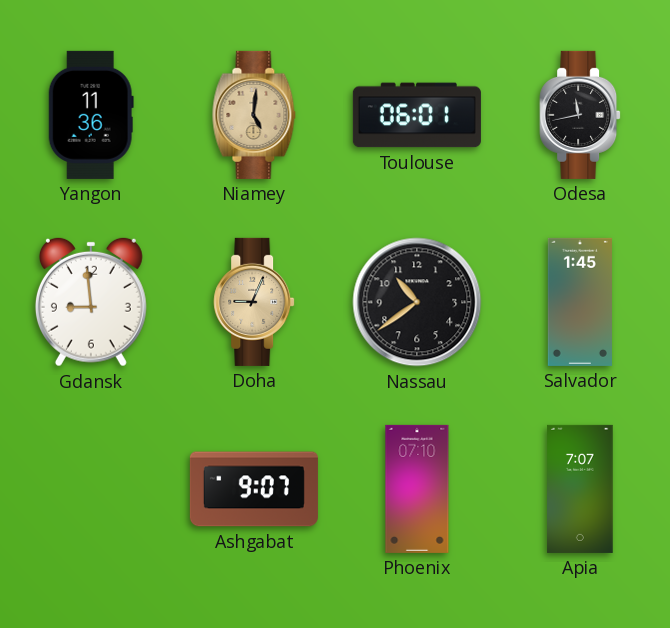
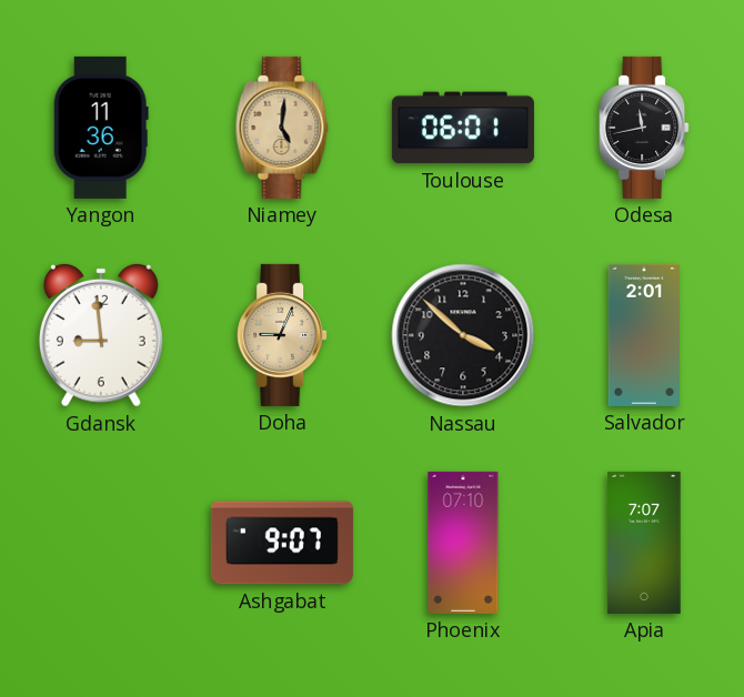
Nassau: 10:39 -> 3:52 (463, 335)
Salvador: 1:45 -> 2:01 (644, 335)
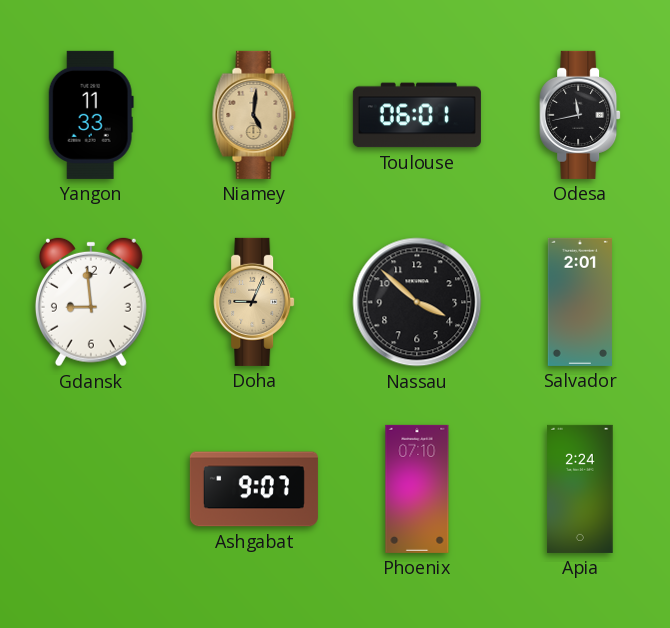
Yangon: 11:36 -> 11:33 (91, 115)
Apia: 7:07 -> 2:24 (580, 489)
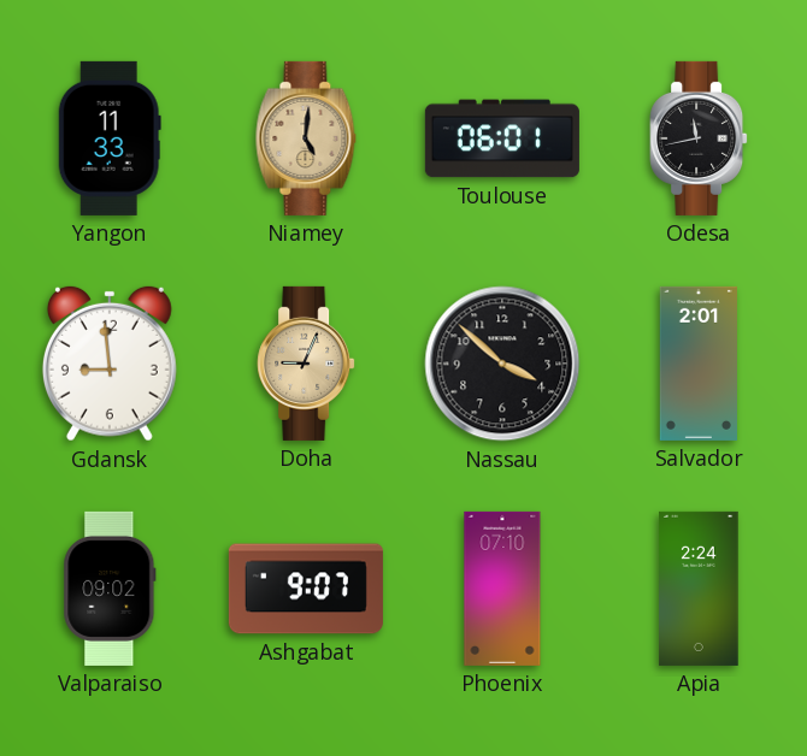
Valparaiso: none -> 09:02 (110, 589)
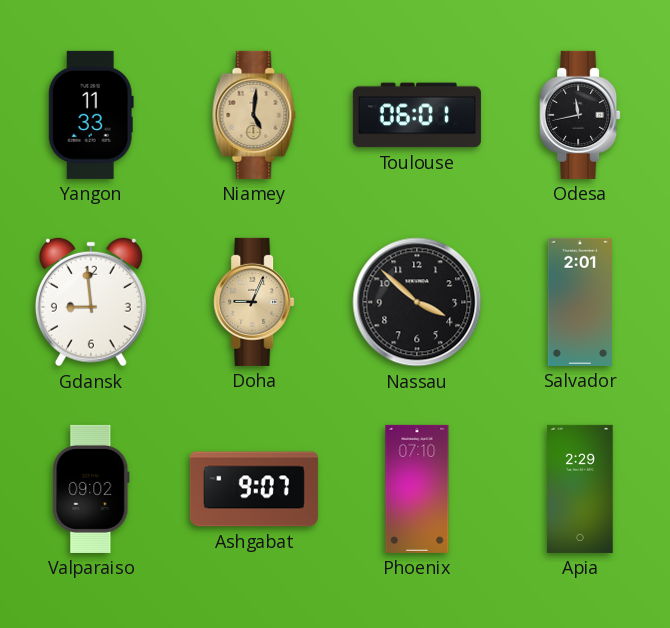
Apia: 2:24 -> 2:29 (580, 489)
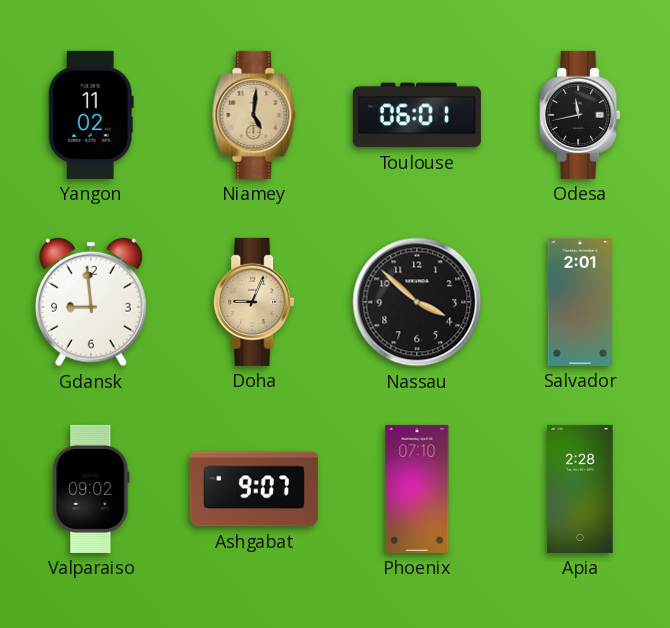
Yangon: 11:33 -> 11:02 (91, 115)
Apia: 2:29 -> 2:28 (580, 489)
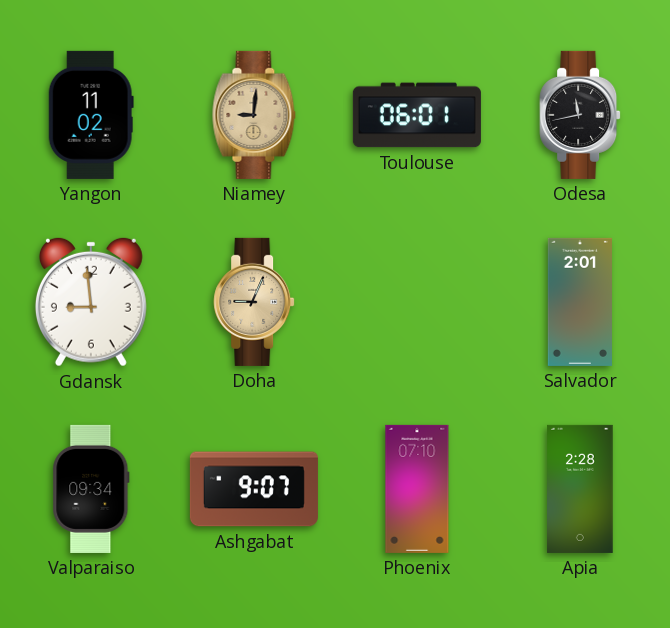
Niamey: 5:01 -> 9:01 (254, 115)
Nassau: 3:52 -> none (417, 302)
Valparaiso: 09:02 -> 09:34 (91, 489)
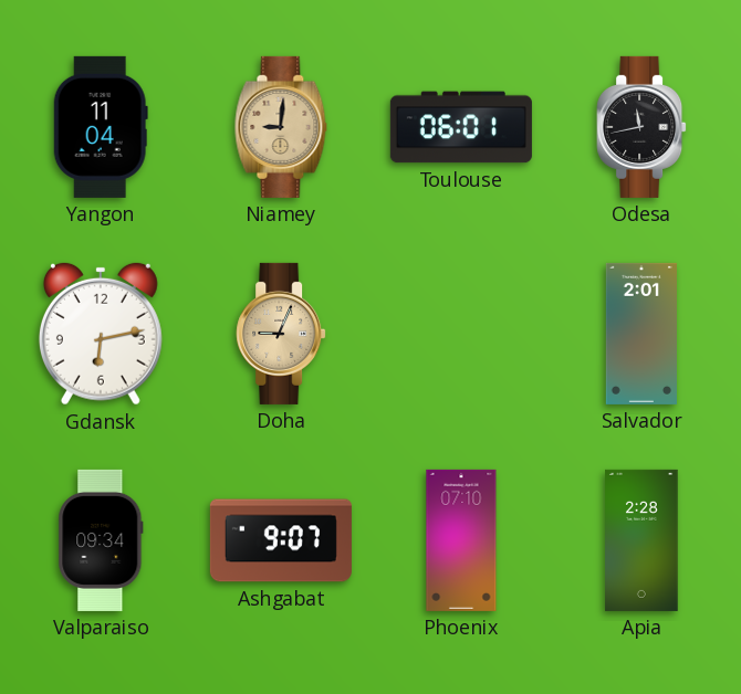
Yangon: 11:02 -> 11:04 (101, 127)
Gdansk: 8:59 -> 6:13 (101, 334)
